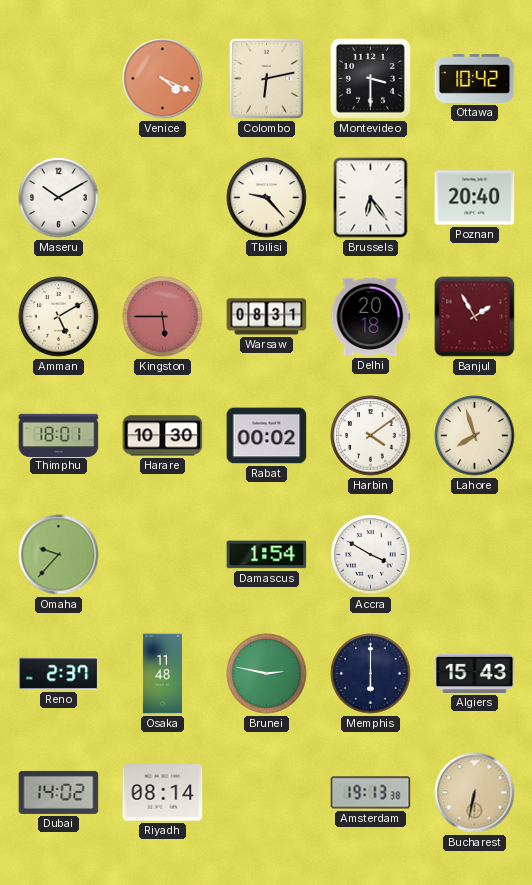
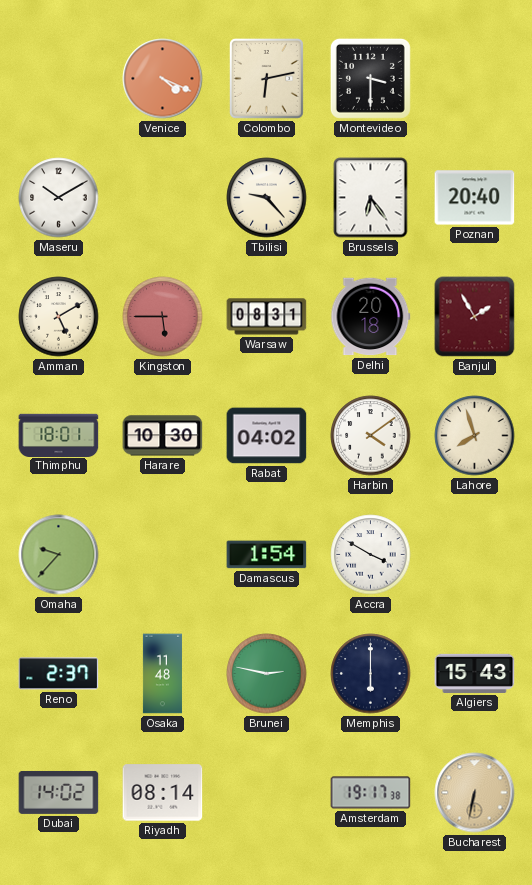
Ottawa: 10:42 -> none (475, 79)
Rabat: 00:02 -> 04:02 (267, 436)
Amsterdam: 19:13 -> 19:17 (371, 793)
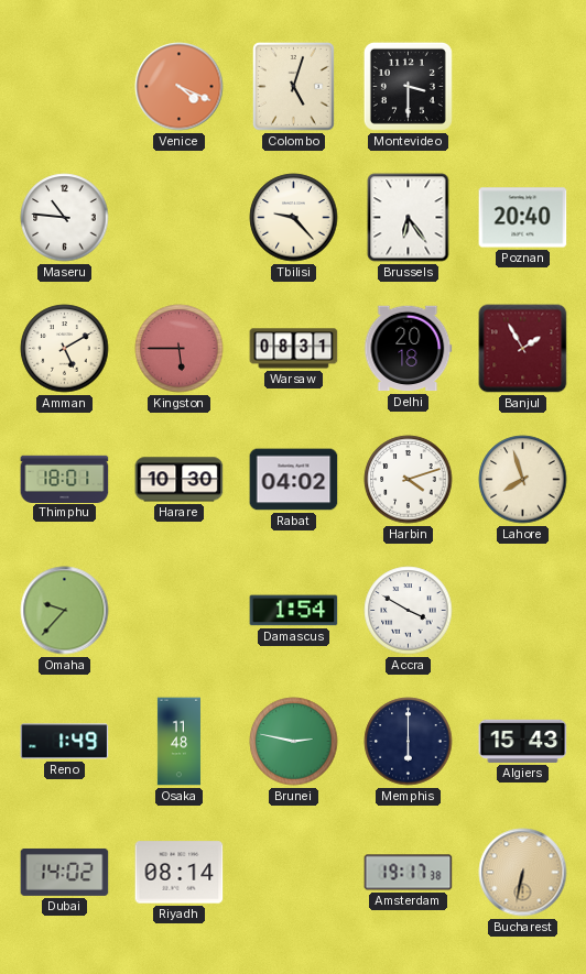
Colombo: 6:13 -> 5:03 (293, 86)
Maseru: 10:10 -> 10:46 (65, 218)
Harbin: 4:09 -> 4:12 (409, 480)
Reno: 2:37 -> 1:49 (65, 742)
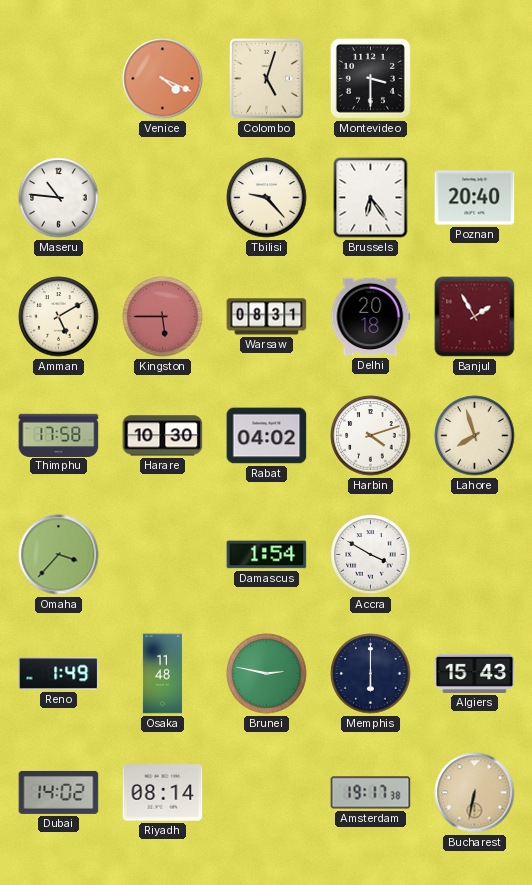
Thimphu: 18:01 -> 17:58 (59, 435)
Omaha: 9:37 -> 3:37 (59, 555)
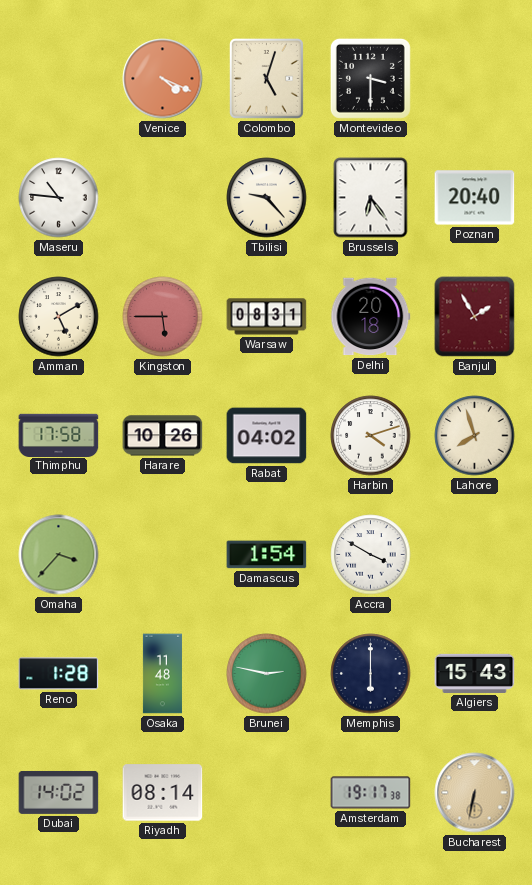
Harare: 10:30 -> 10:26 (163, 436)
Reno: 1:49 -> 1:28 (59, 674)
